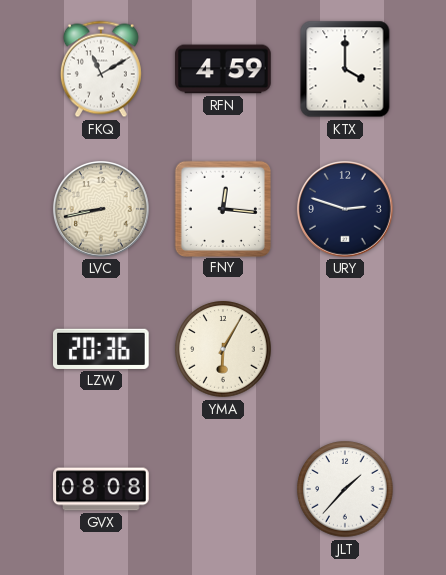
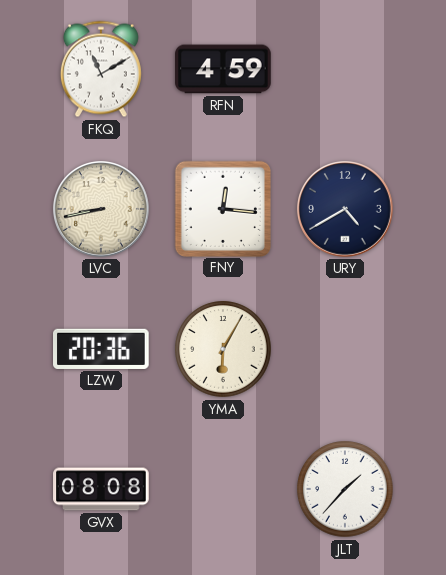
KTX: 4:00 -> none (345, 69)
URY: 2:48 -> 4:40 (345, 209)
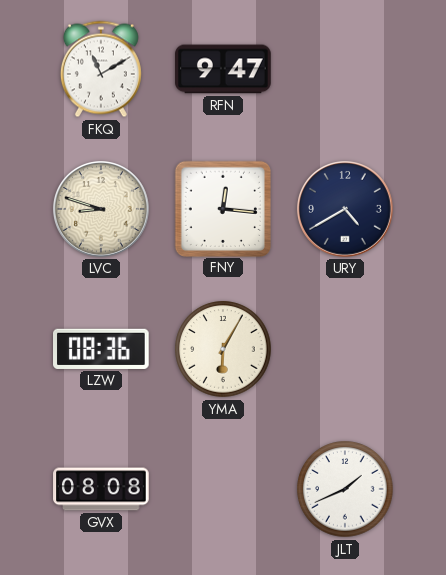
RFN: 4:59 -> 9:47 (223, 69)
LVC: 8:43 -> 8:48 (101, 209)
LZW: 20:36 -> 08:36 (102, 349)
JLT: 1:37 -> 1:41 (345, 489)
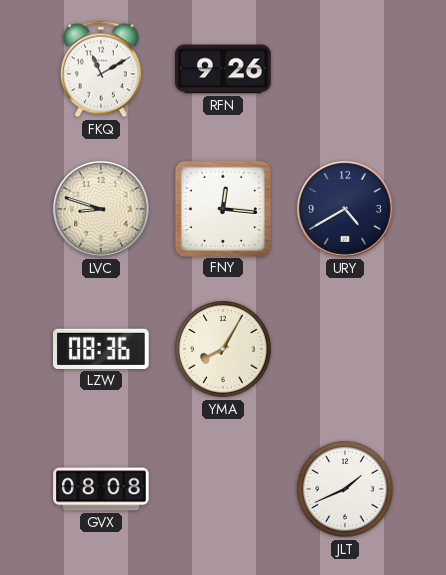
RFN: 9:47 -> 9:26 (223, 69)
YMA: 6:05 -> 8:05 (223, 349)
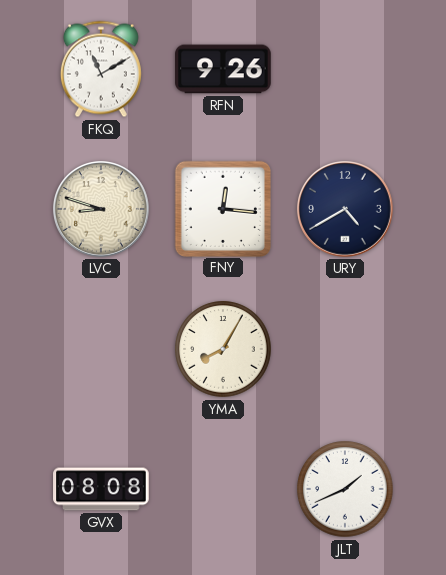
LZW: 08:36 -> none (102, 349)
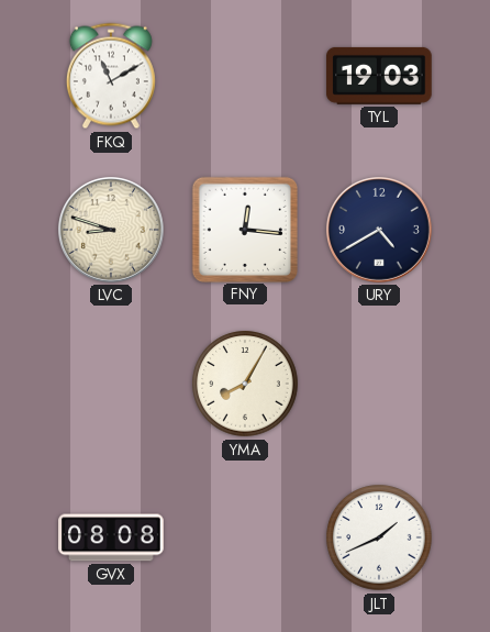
RFN: 9:26 -> none (223, 69)
TYL: none -> 19:03 (379, 76)
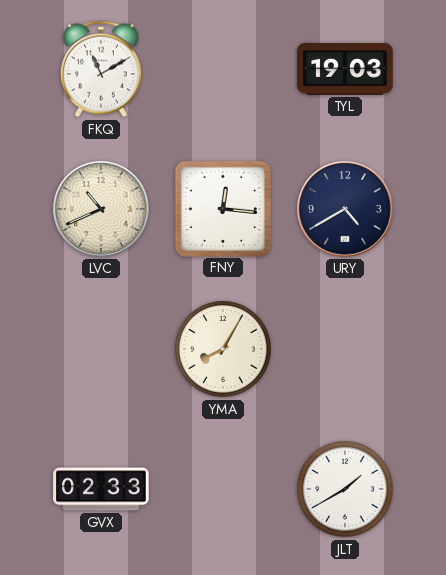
LVC: 8:48 -> 10:41 (101, 209)
GVX: 08:08 -> 02:33 (101, 489)
JLT: 1:41 -> 1:40 (345, 489)
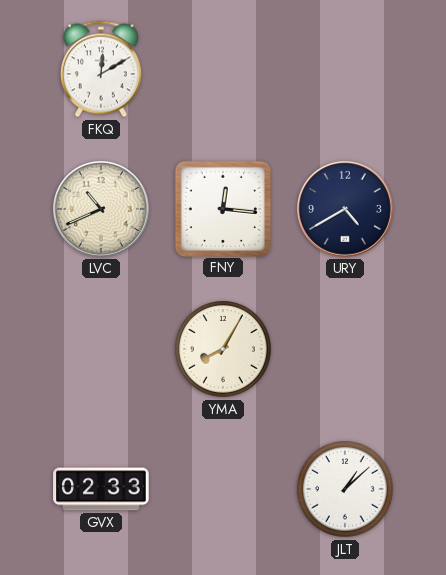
FKQ: 11:10 -> 12:10 (101, 69)
TYL: 19:03 -> none (345, 69)
JLT: 1:40 -> 1:08 (345, 489)
